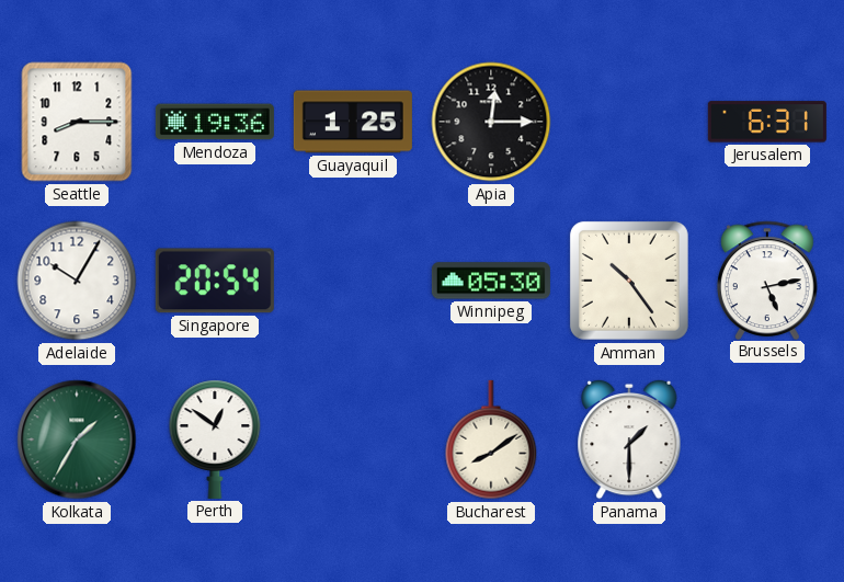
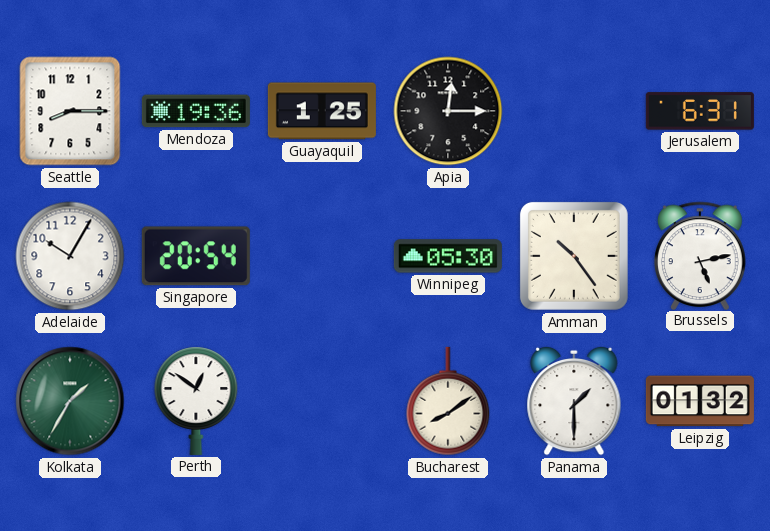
Leipzig: none -> 01:32 (700, 401)
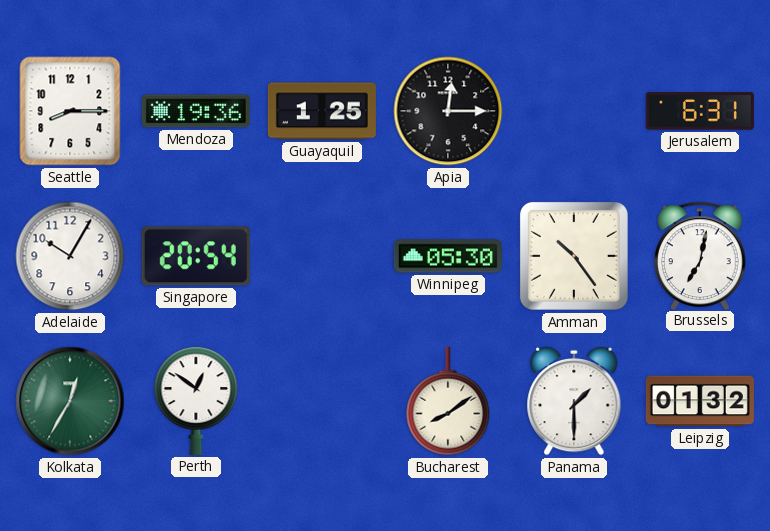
Brussels: 5:13 -> 7:02 (701, 255)
Kolkata: 1:35 -> 12:35 (70, 401)
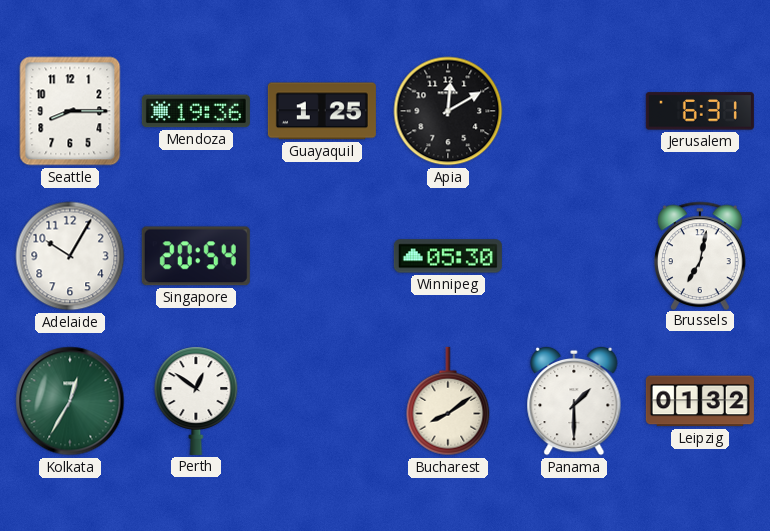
Apia: 12:15 -> 12:10 (448, 111)
Amman: 10:24 -> none (574, 256)
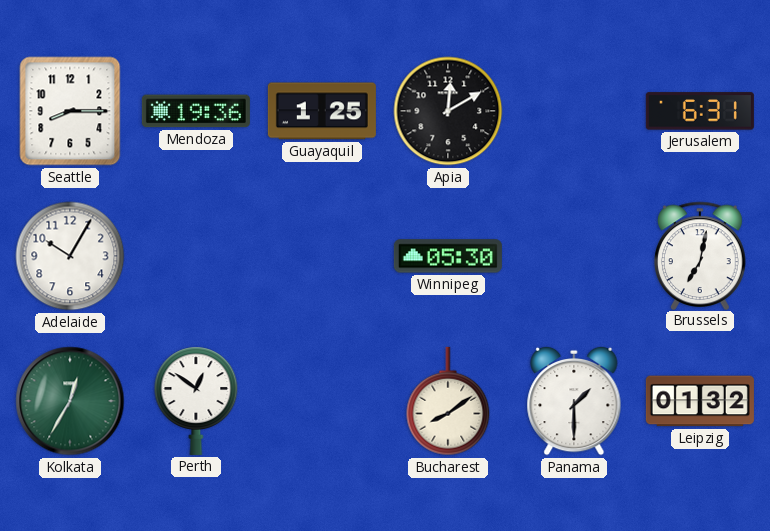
Singapore: 20:54 -> none (196, 256)
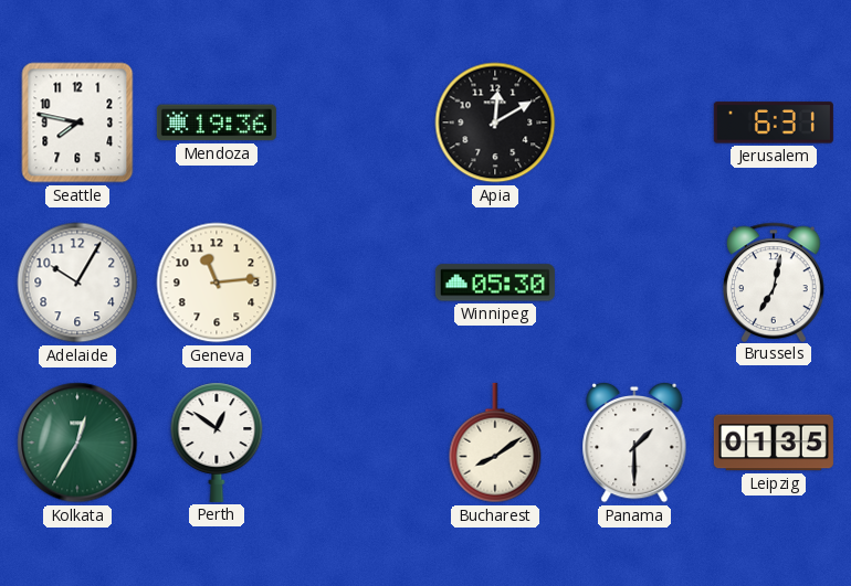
Seattle: 8:15 -> 7:47 (77, 122)
Guayaquil: 1:25 -> none (322, 111)
Geneva: none -> 11:14 (217, 283)
Leipzig: 01:32 -> 01:35 (774, 443)
